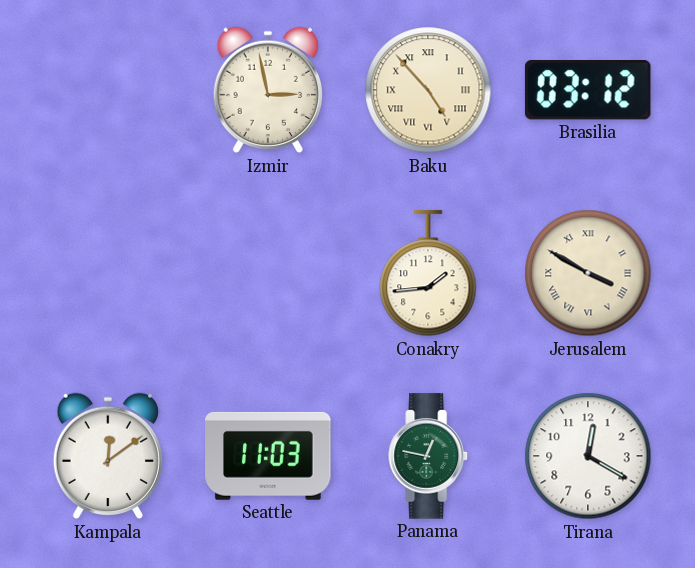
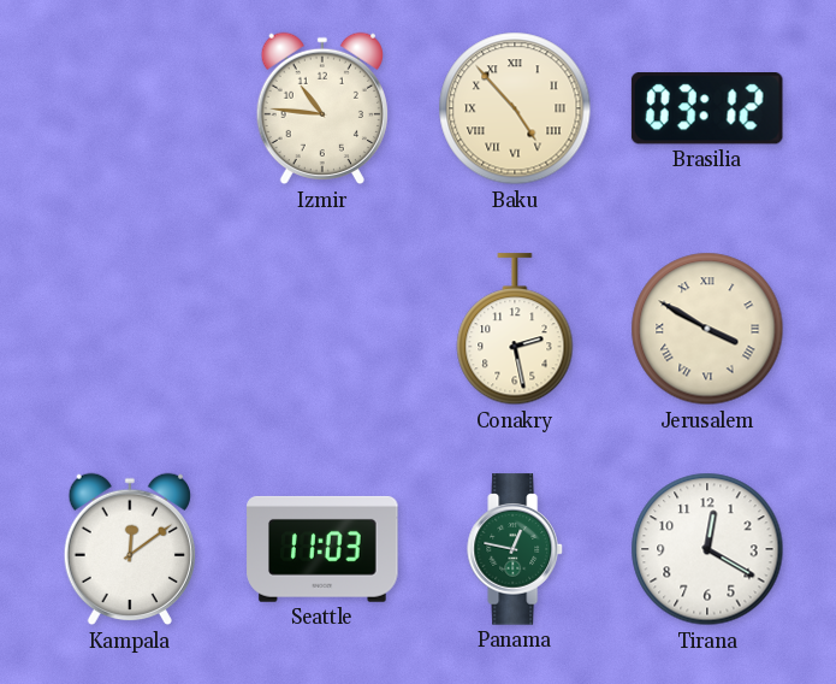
Izmir: 2:58 -> 10:46 (322, 108)
Conakry: 1:44 -> 2:28 (515, 330)
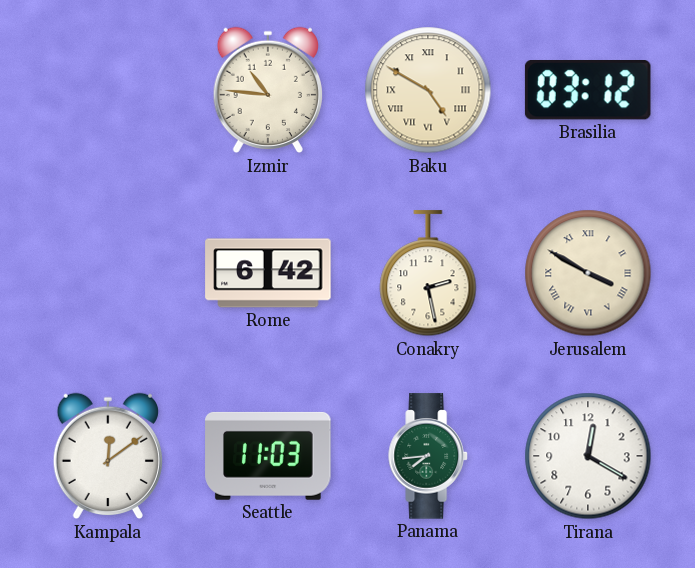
Baku: 4:53 -> 4:50 (428, 90)
Rome: none -> 6:42 (268, 273)
Panama: 12:47 -> 7:44 (428, 456)
